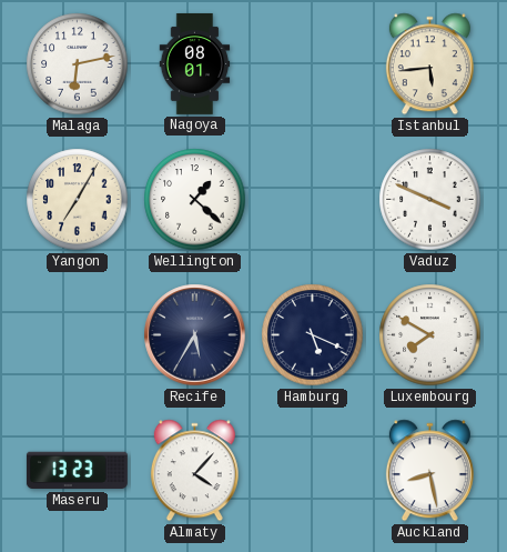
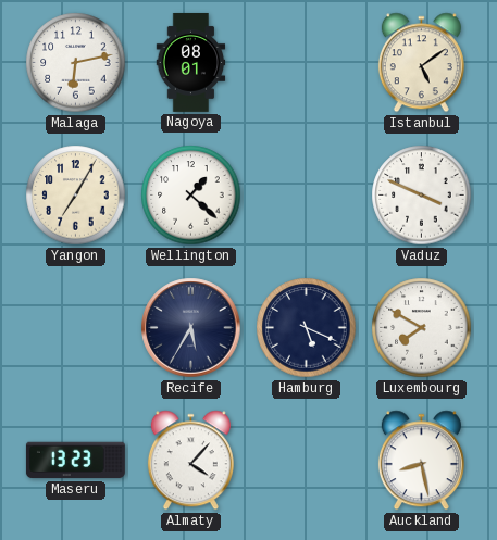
Istanbul: 5:44 -> 5:09 (421, 63)
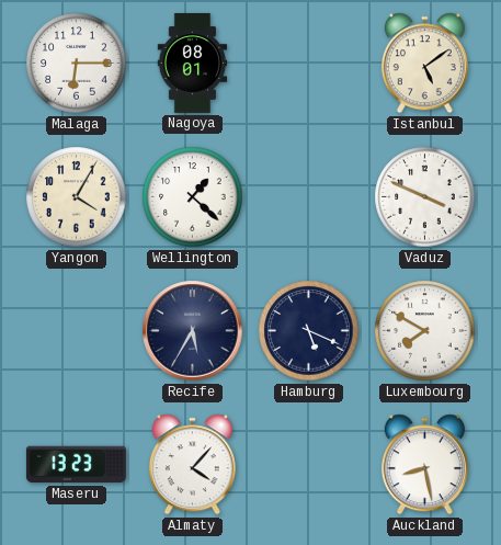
Malaga: 6:13 -> 6:15 (77, 64)
Yangon: 7:05 -> 4:05 (77, 197)
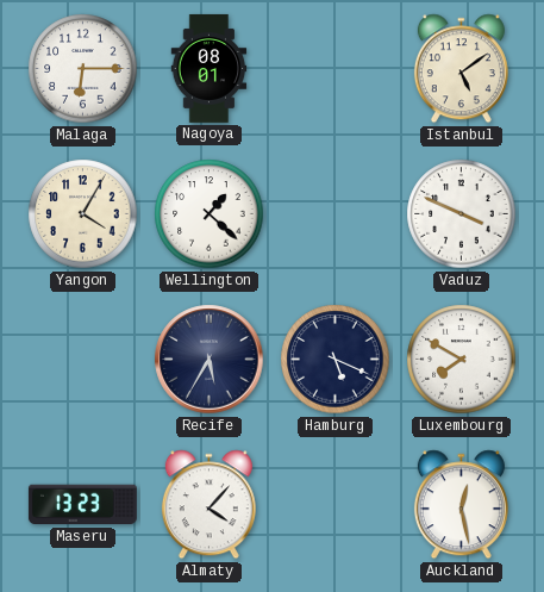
Auckland: 8:28 -> 12:28 (461, 505)
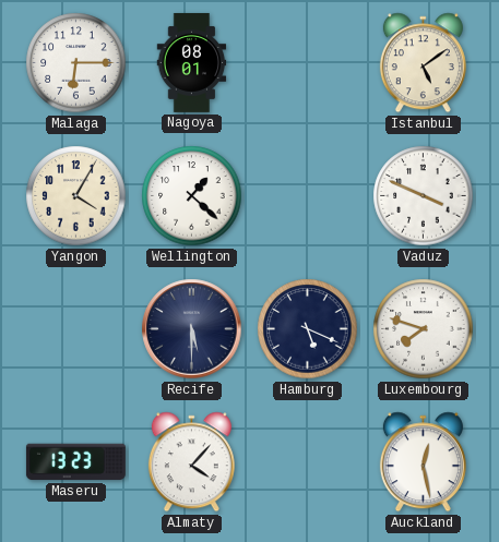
Recife: 5:35 -> 5:30 (192, 329)
Luxembourg: 7:50 -> 7:48 (424, 329)
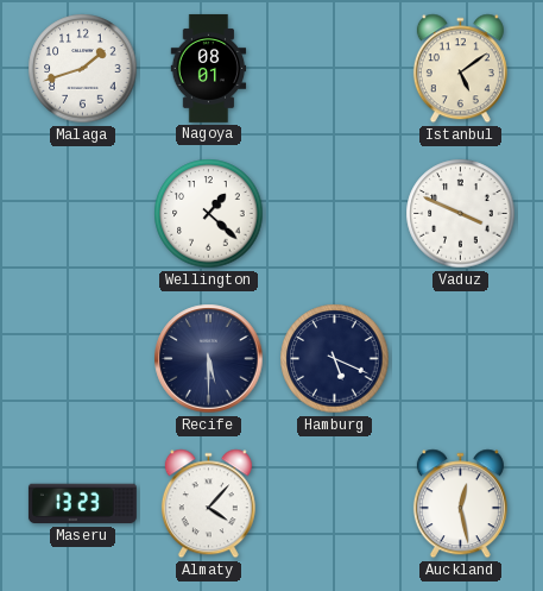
Malaga: 6:15 -> 1:42 (83, 69)
Yangon: 4:05 -> none (76, 196)
Luxembourg: 7:48 -> none (424, 329)
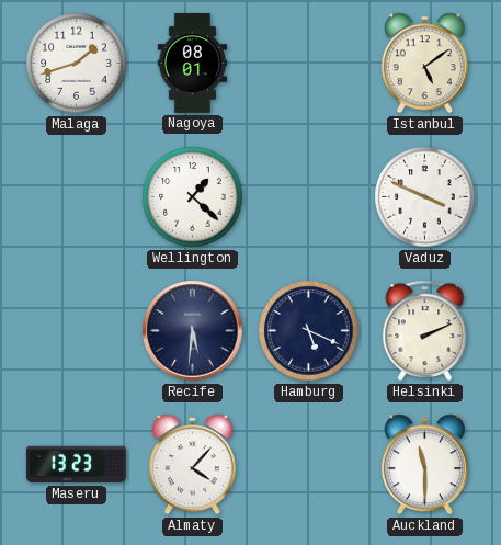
Recife: 5:30 -> 5:31 (193, 331)
Helsinki: none -> 2:11 (425, 331)
Auckland: 12:28 -> 11:30 (424, 465)
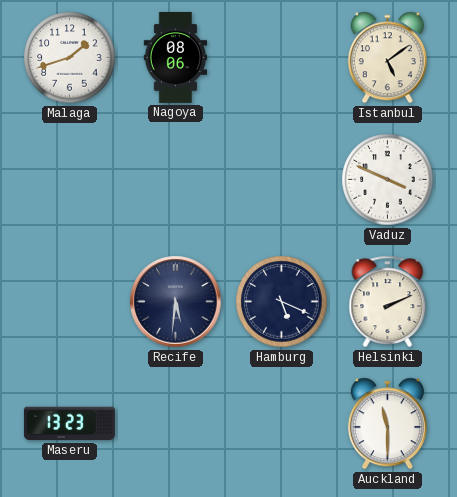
Nagoya: 08:01 -> 08:06 (176, 57)
Wellington: 1:22 -> none (193, 197)
Almaty: 4:07 -> none (192, 465)
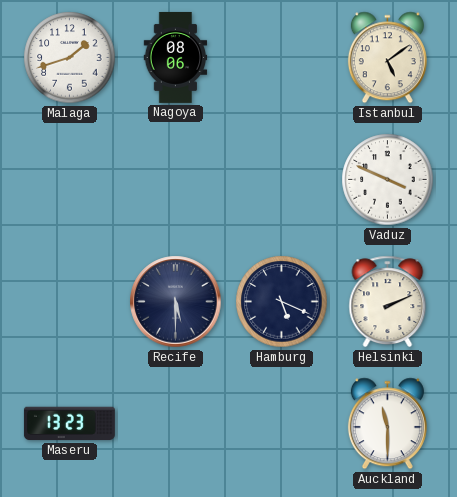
Recife: 5:31 -> 5:30 (176, 302)
